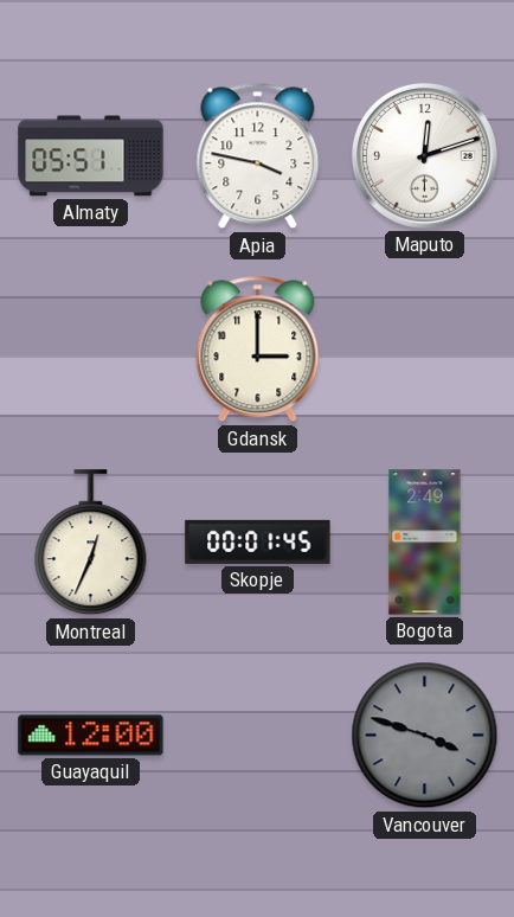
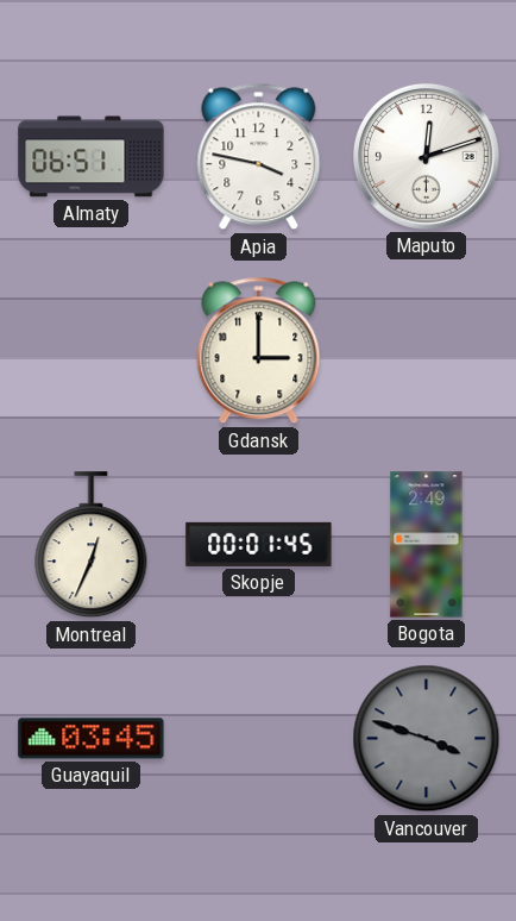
Almaty: 05:51 -> 06:51 (92, 157)
Guayaquil: 12:00 -> 03:45 (92, 739)
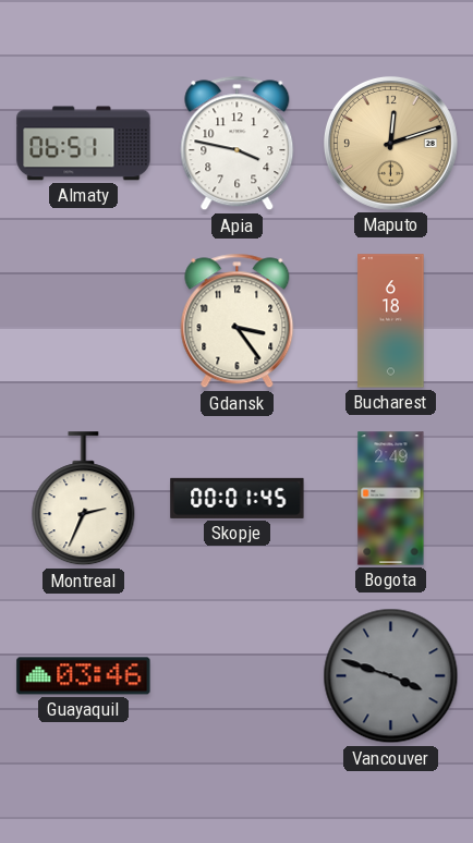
Maputo dial: white -> champagne (390, 143)
Gdansk: 3:00 -> 3:24 (238, 321)
Bucharest: none -> 6:18 (391, 321)
Montreal: 12:34 -> 2:34 (84, 499)
Guayaquil: 03:45 -> 03:46 (84, 676)
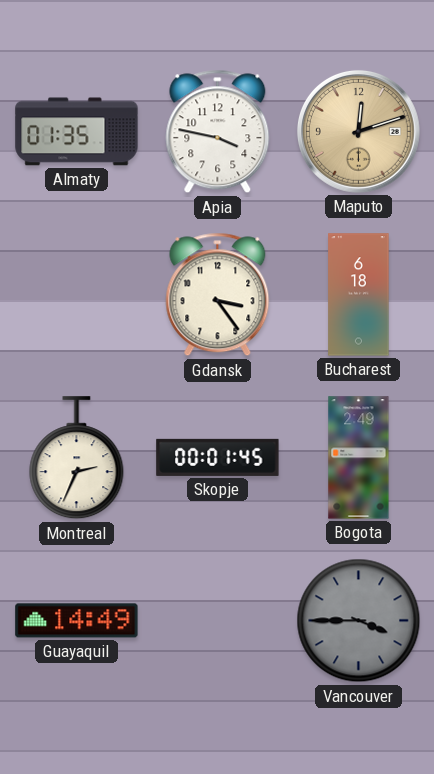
Almaty: 06:51 -> 01:35 (77, 132)
Guayaquil: 03:46 -> 14:49 (77, 621)
Vancouver: 3:48 -> 3:45 (359, 621)
